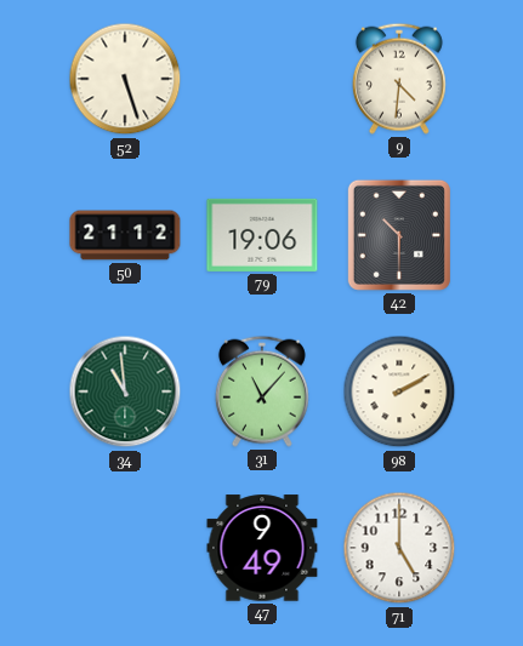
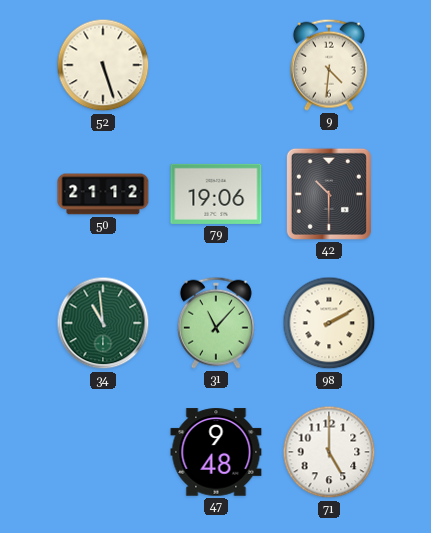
47: 9:49 -> 9:48 (216, 452)
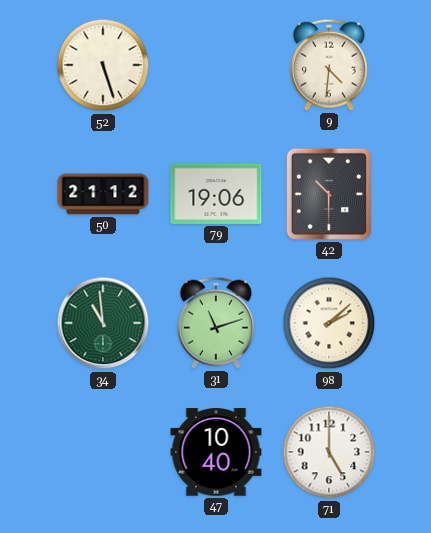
31: 11:07 -> 11:12 (216, 323)
98: 2:10 -> 2:08 (329, 323)
47: 9:48 -> 10:40 (216, 452)
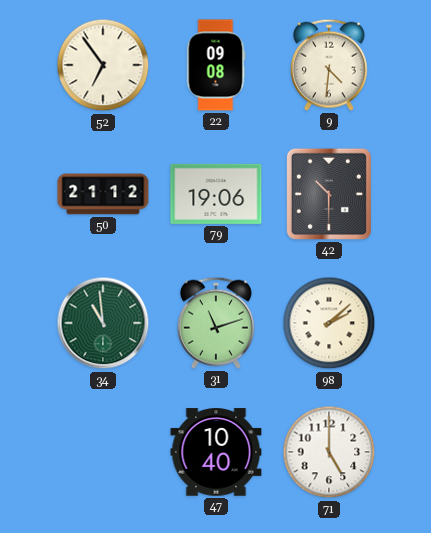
52: 5:27 -> 6:54 (103, 65)
22: none -> 09:08 (216, 65)
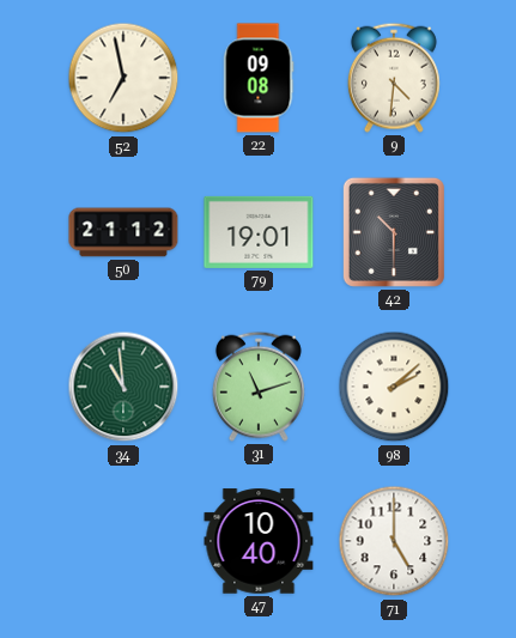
52: 6:54 -> 6:58 (123, 78)
79: 19:06 -> 19:01 (259, 232)
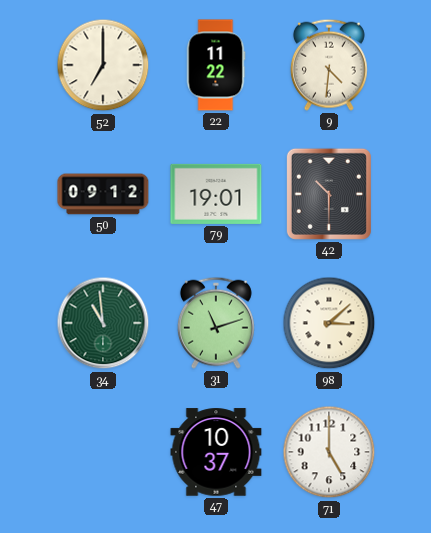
52: 6:58 -> 7:00 (103, 65)
22: 09:08 -> 11:22 (216, 65)
50: 21:12 -> 09:12 (103, 194)
98: 2:08 -> 3:08 (329, 323)
47: 10:40 -> 10:37 (216, 452)
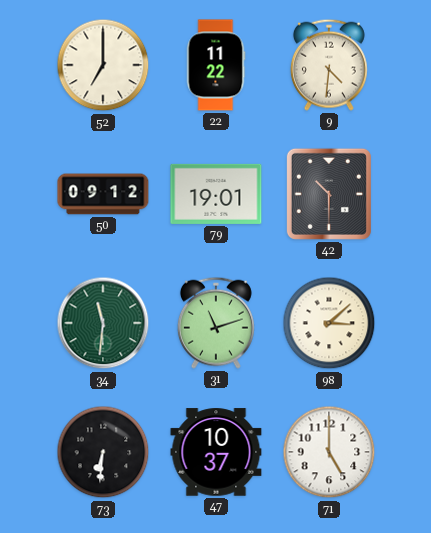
34: 10:59 -> 11:31 (103, 323)
73: none -> 6:31 (103, 452)
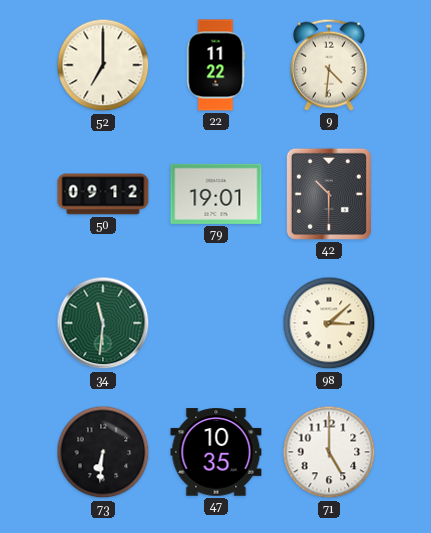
31: 11:12 -> none (216, 323)
47: 10:37 -> 10:35 (216, 452)
